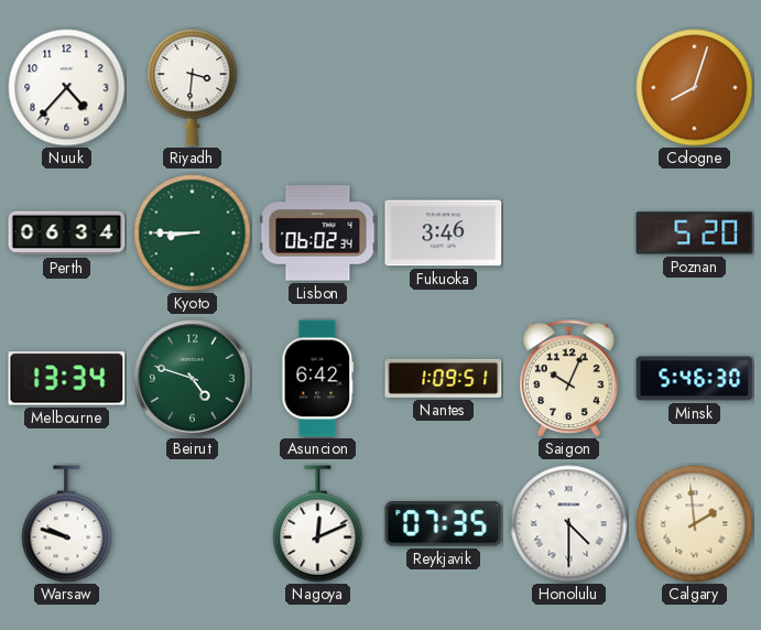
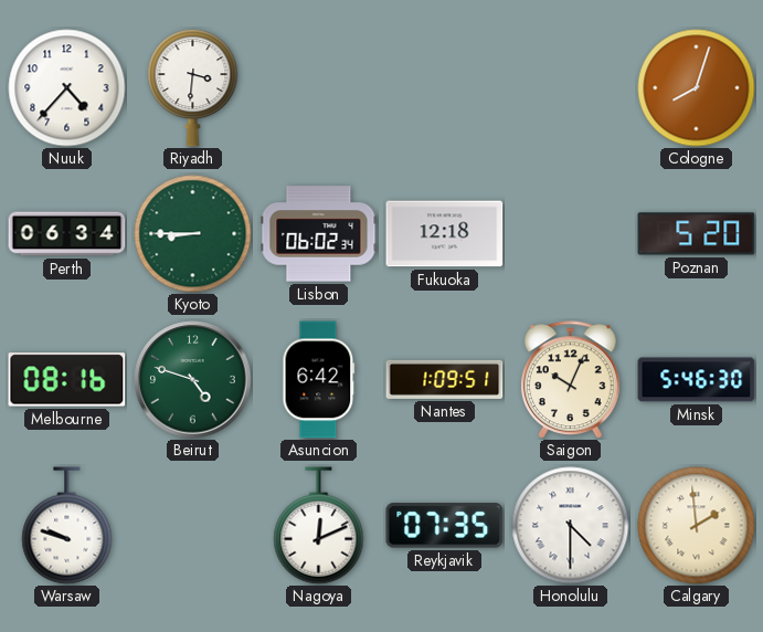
Fukuoka: 3:46 -> 12:18 (445, 234)
Melbourne: 13:34 -> 08:16 (67, 380)
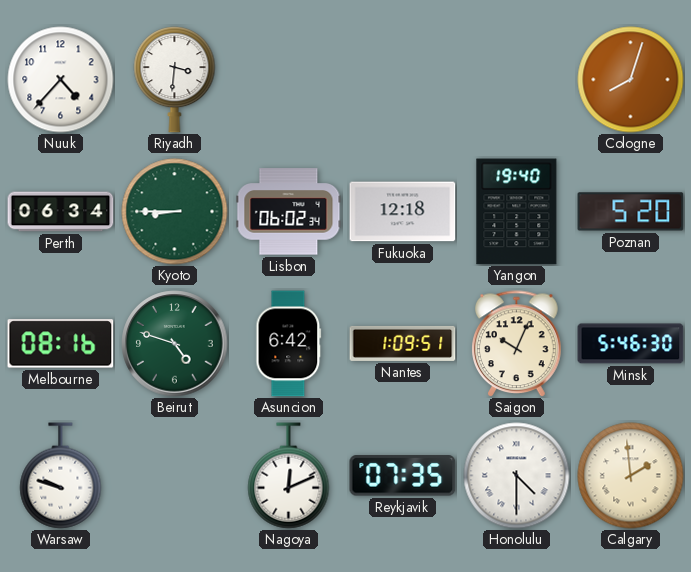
Yangon: none -> 19:40 (517, 212)
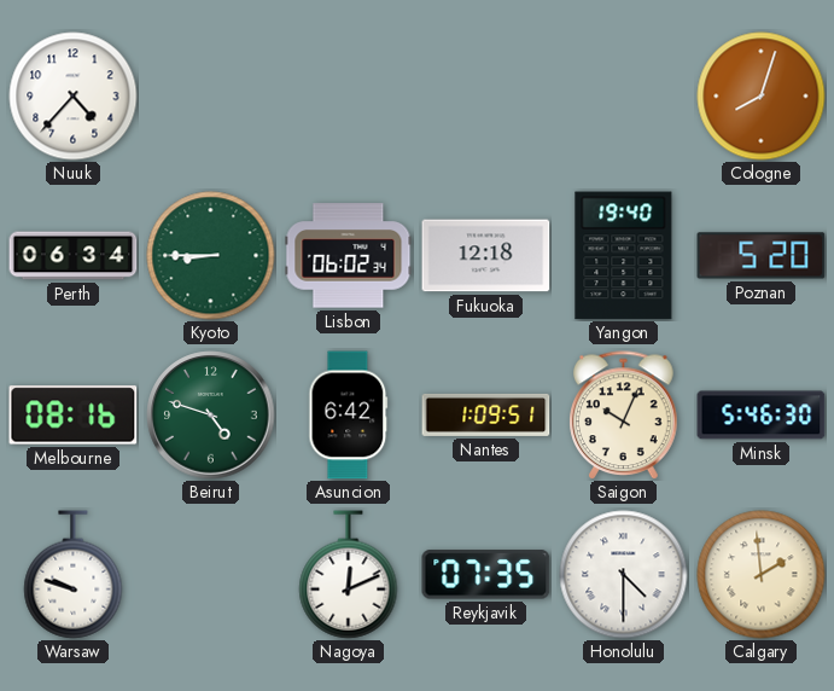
Riyadh: 3:31 -> none (175, 80)
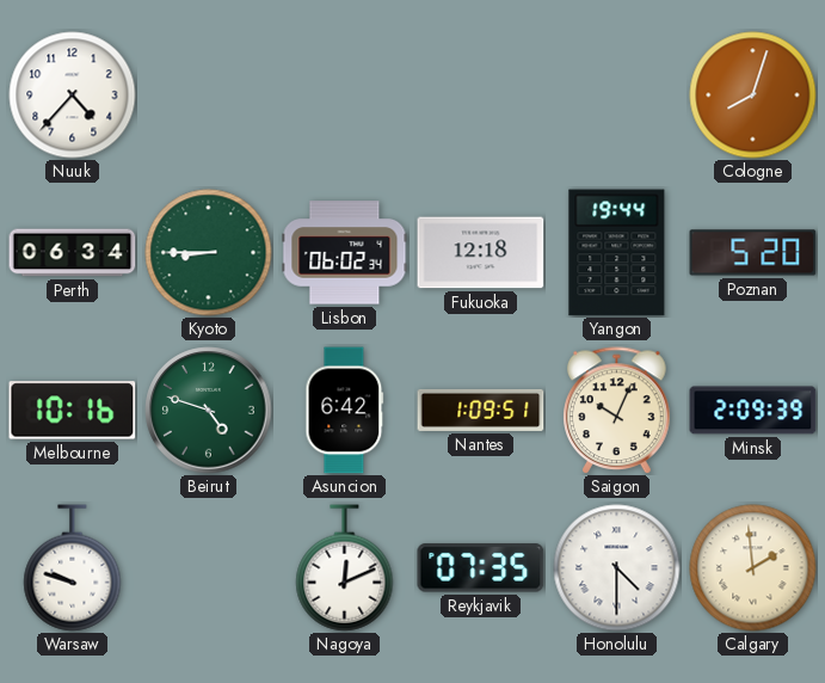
Yangon: 19:40 -> 19:44 (617, 253)
Melbourne: 08:16 -> 10:16 (73, 411)
Minsk: 5:46 -> 2:09 (753, 411)
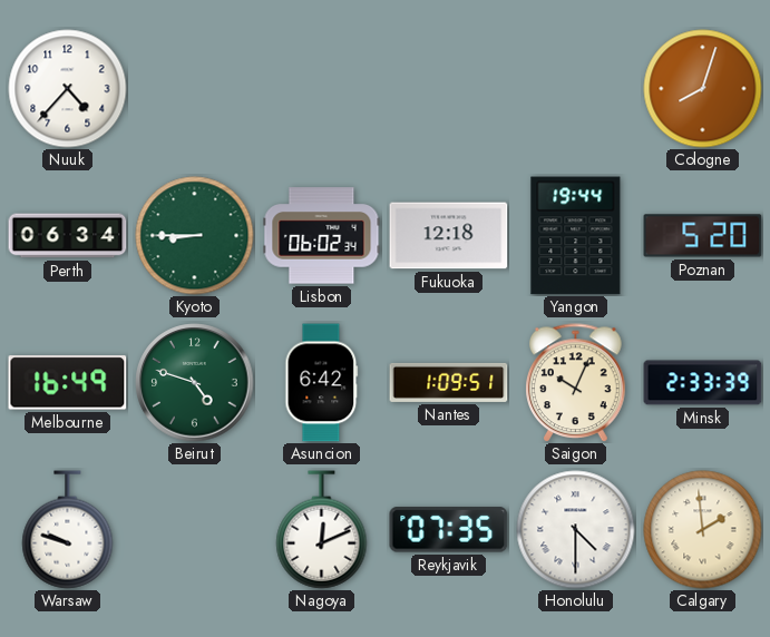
Melbourne: 10:16 -> 16:49 (68, 383)
Minsk: 2:09 -> 2:33 (703, 383)
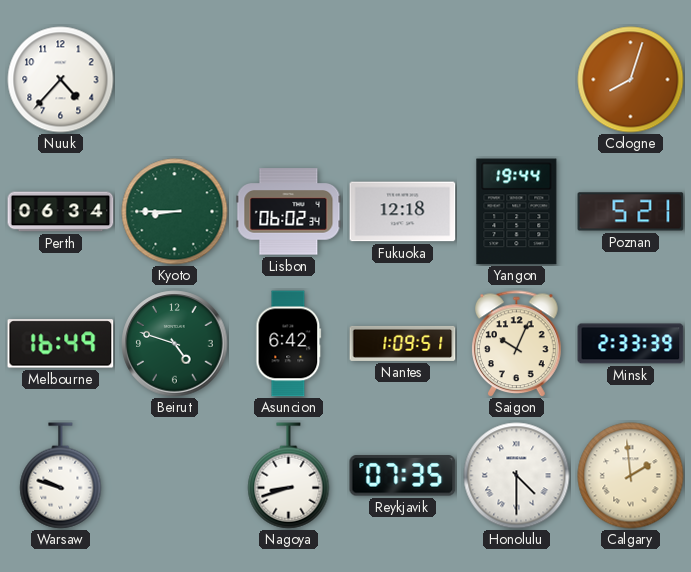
Poznan: 5:20 -> 5:21 (631, 212)
Nagoya: 12:11 -> 8:42 (289, 476)
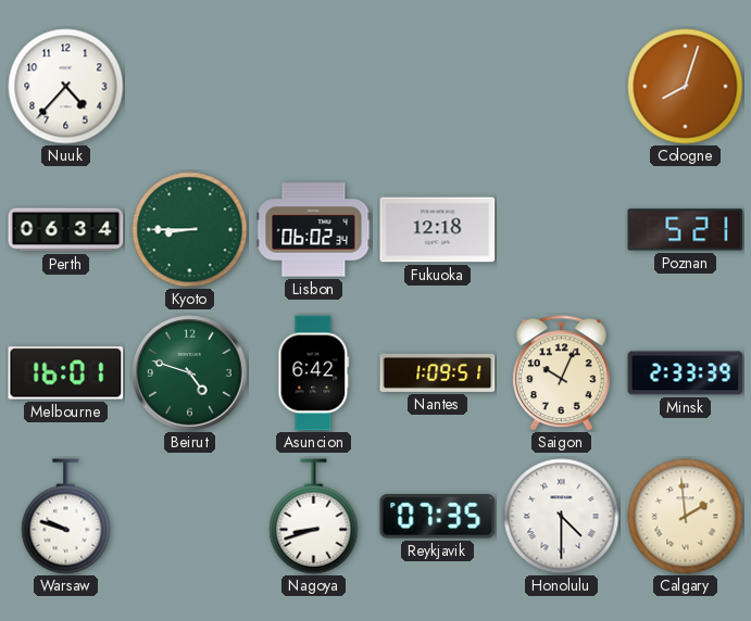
Yangon: 19:44 -> none (517, 212)
Melbourne: 16:49 -> 16:01 (66, 373)
